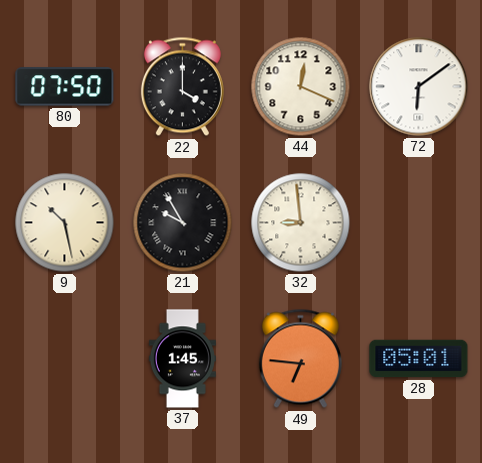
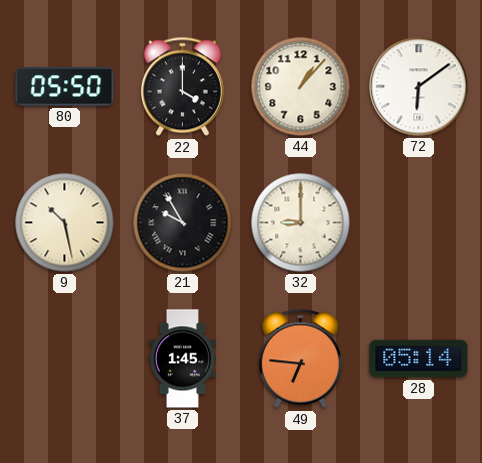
80: 07:50 -> 05:50 (65, 87)
44: 12:19 -> 1:07 (301, 87)
32: 8:59 -> 9:00 (301, 223)
28: 05:01 -> 05:14 (419, 359)
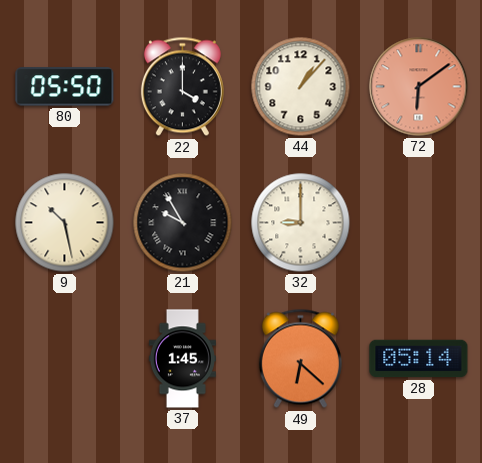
72 dial: white -> salmon (419, 87)
49: 6:46 -> 6:22 (300, 359)
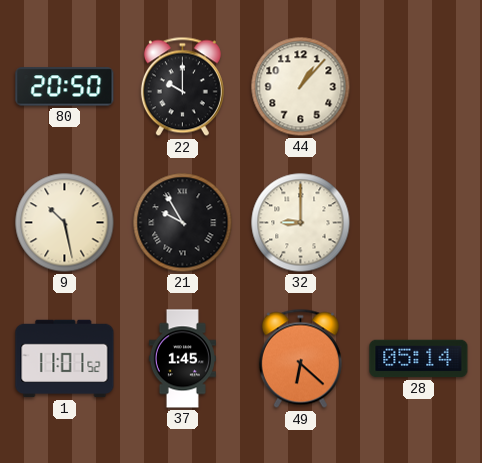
80: 05:50 -> 20:50 (65, 87)
22: 4:00 -> 10:00 (182, 87)
72: 6:09 -> none (419, 87)
1: none -> 11:01 (65, 359)
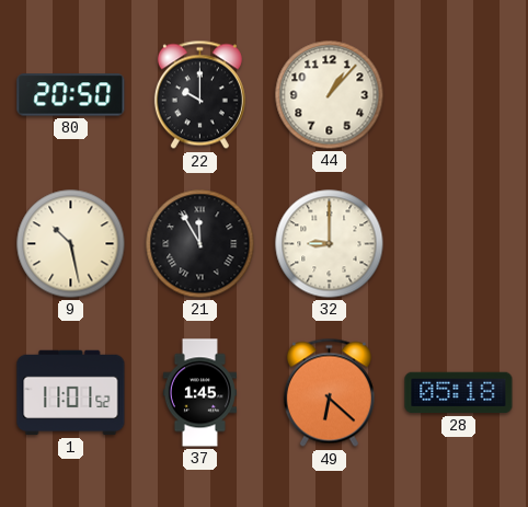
21: 9:55 -> 11:55 (200, 244)
28: 05:14 -> 05:18 (459, 393)
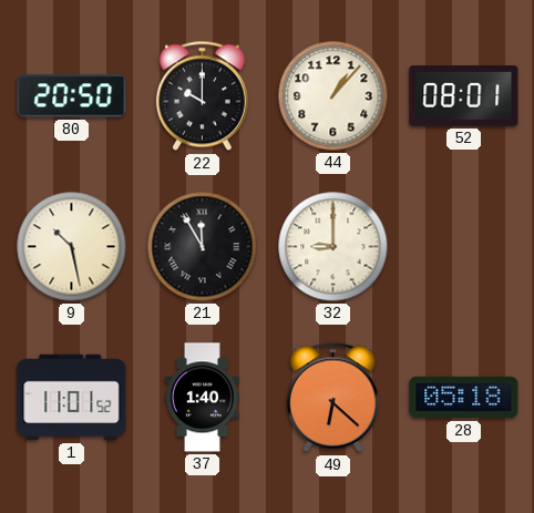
52: none -> 08:01 (464, 96)
37: 1:45 -> 1:40 (202, 398)
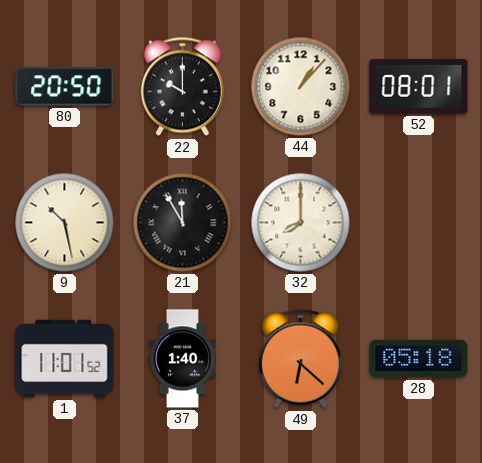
32: 9:00 -> 8:00 (301, 223)
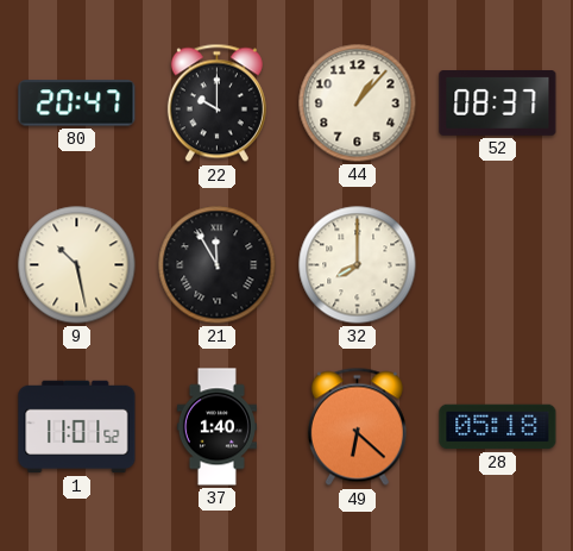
80: 20:50 -> 20:47 (77, 104)
52: 08:01 -> 08:37 (498, 104)
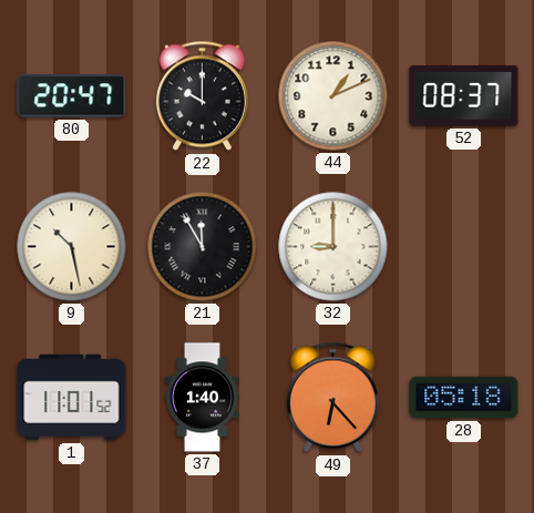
44: 1:07 -> 1:11 (333, 96)
32: 8:00 -> 9:00 (333, 247)
49: 6:22 -> 6:23 (332, 398)
